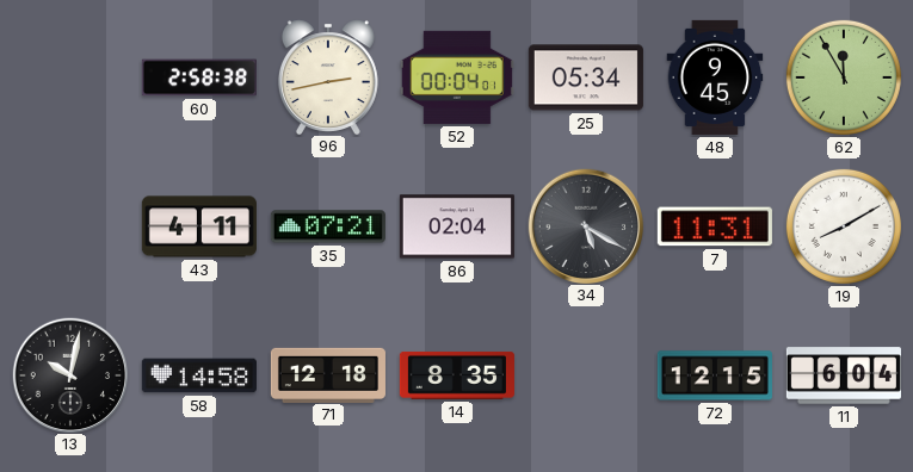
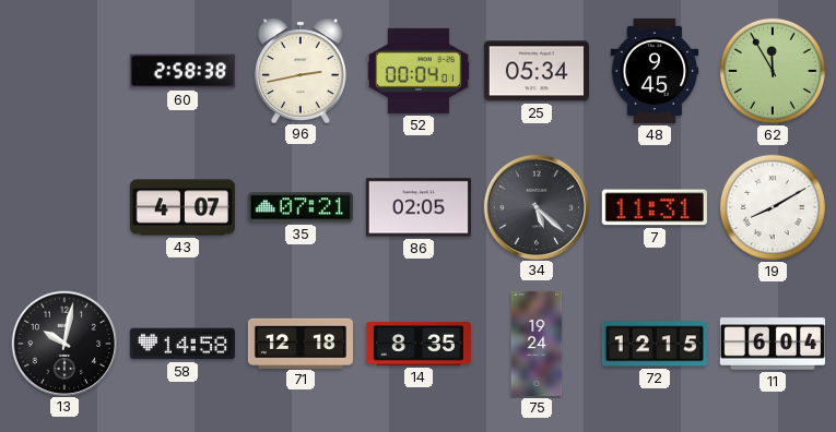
43: 4:11 -> 4:07 (182, 207)
86: 02:04 -> 02:05 (419, 207)
34: 5:20 -> 5:22 (535, 206)
75: none -> 19:24 (537, 344)
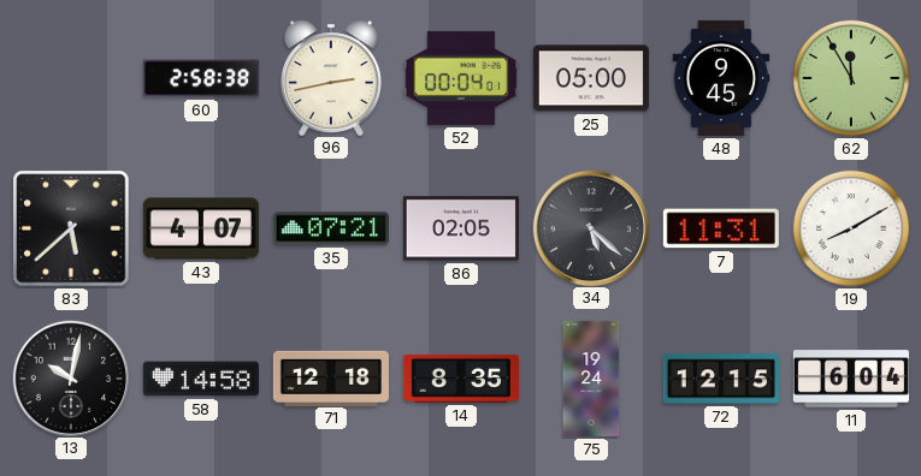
25: 05:34 -> 05:00 (591, 78)
83: none -> 5:38 (71, 228)
